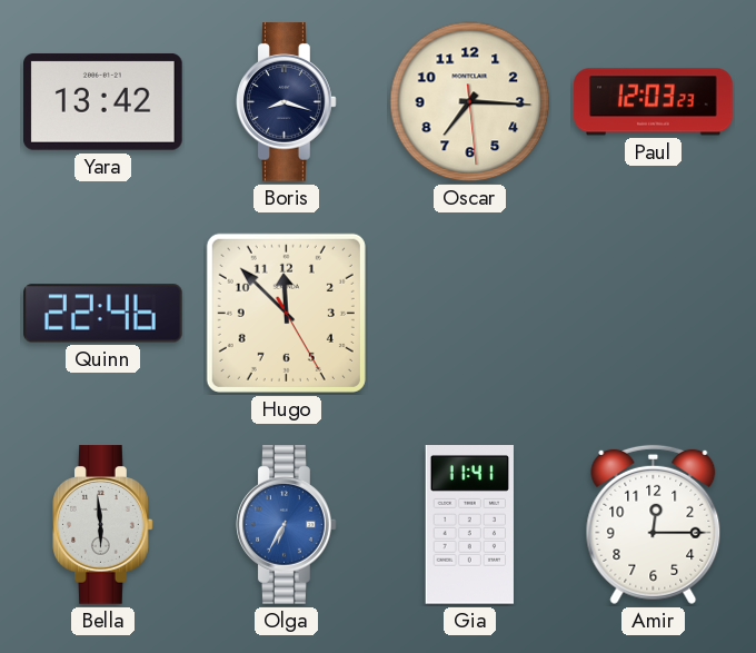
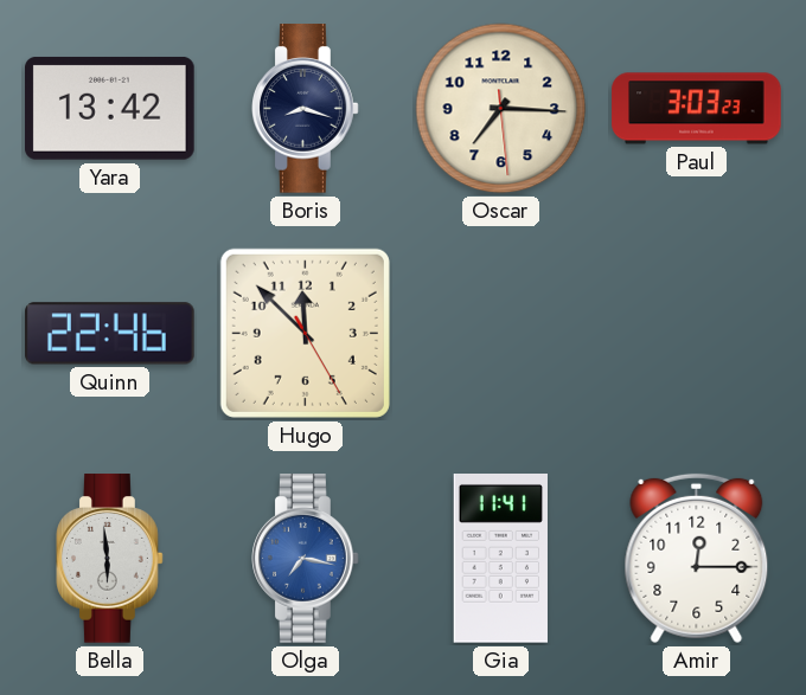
Paul: 12:03 -> 3:03 (697, 109)
Olga: 6:35 -> 7:17 (306, 559)
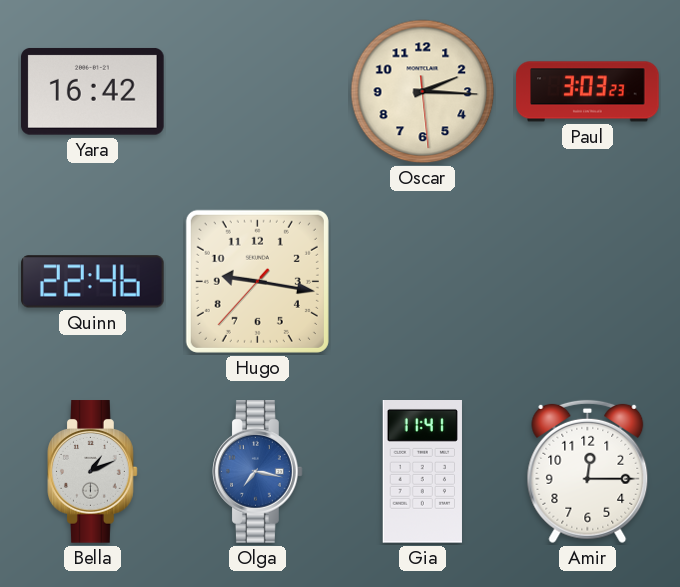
Yara: 13:42 -> 16:42 (93, 91)
Boris: 8:18 -> none (306, 109)
Oscar: 7:15 -> 2:15 (423, 92)
Hugo: 11:52 -> 9:16 (257, 281)
Bella: 5:59 -> 1:11 (93, 472)
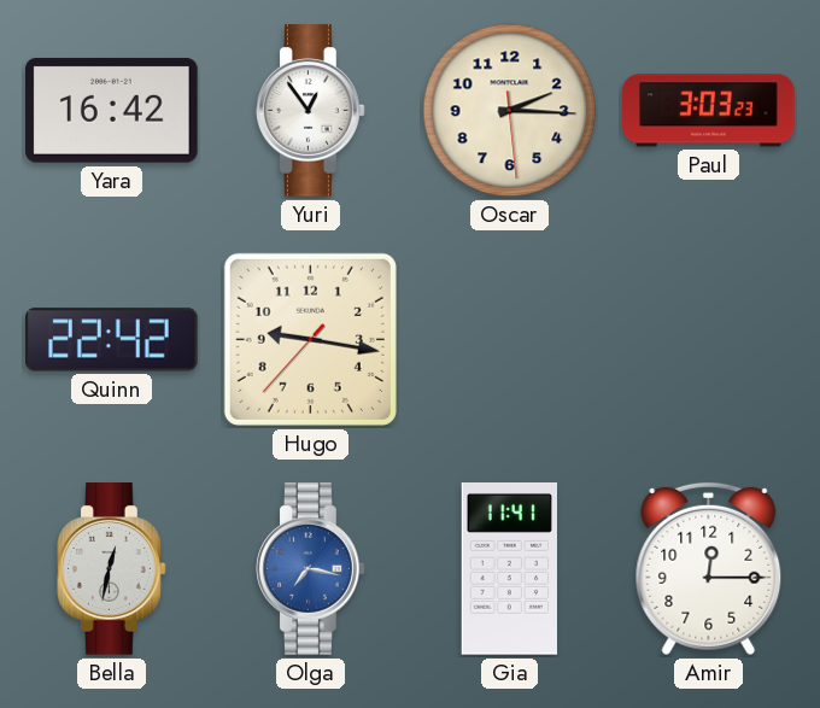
Yuri: none -> 12:54 (311, 111)
Quinn: 22:46 -> 22:42 (112, 340)
Bella: 1:11 -> 12:32 (112, 569)
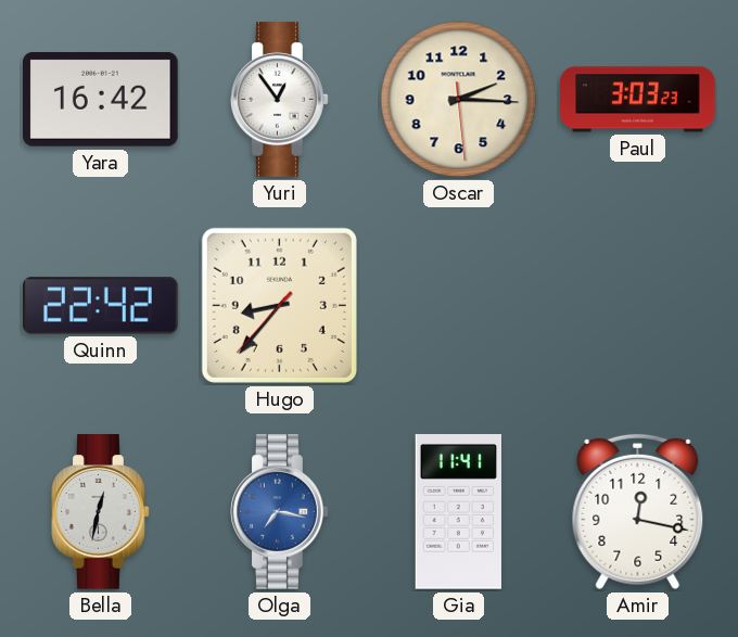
Hugo: 9:16 -> 8:36 (279, 305)
Amir: 12:15 -> 12:17 (638, 512)
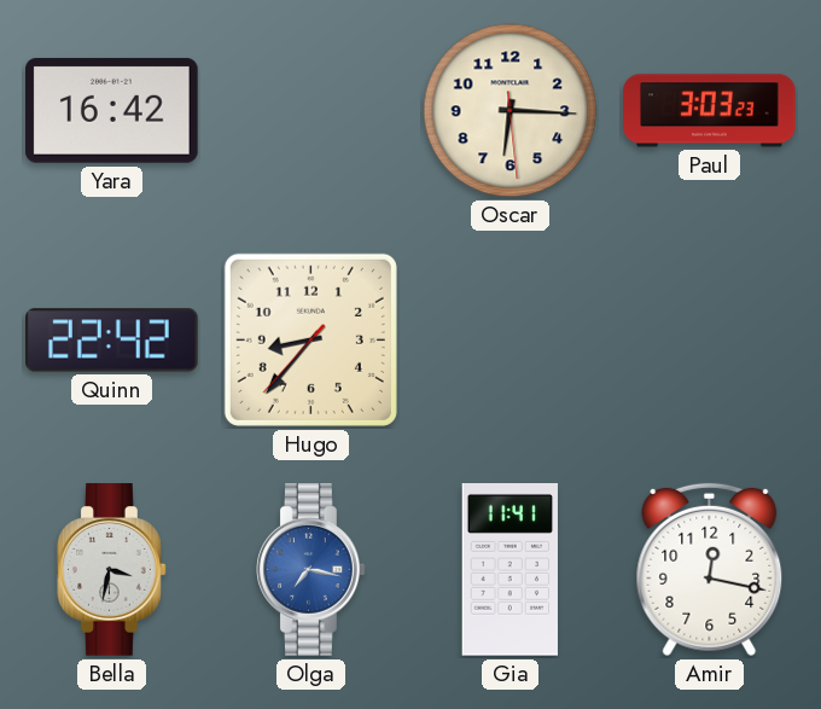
Yuri: 12:54 -> none (280, 100)
Oscar: 2:15 -> 6:15 (511, 111)
Bella: 12:32 -> 3:32 (112, 570)
